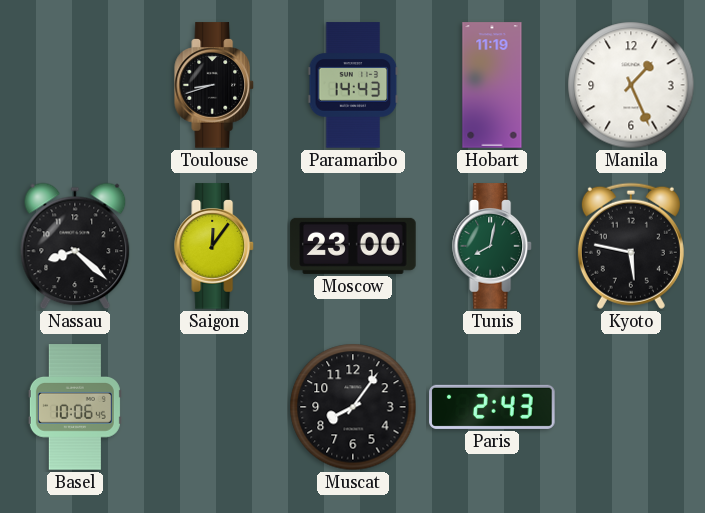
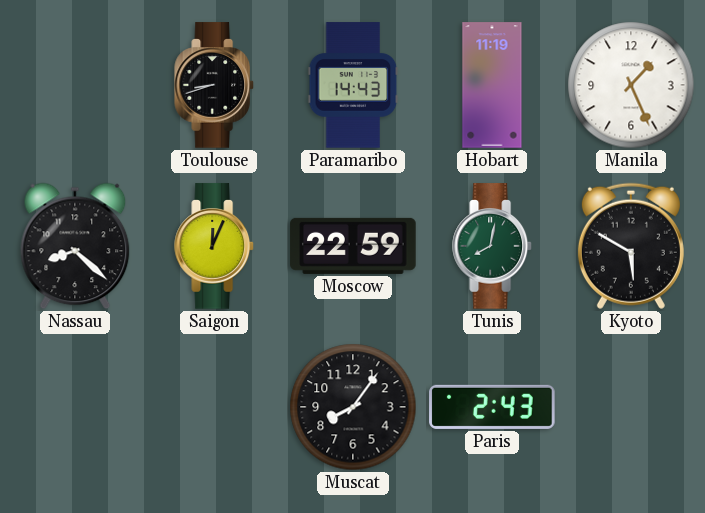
Saigon: 12:06 -> 12:04 (215, 246)
Moscow: 23:00 -> 22:59 (353, 246)
Kyoto: 5:47 -> 5:50 (631, 246)
Basel: 10:06 -> none (75, 407)
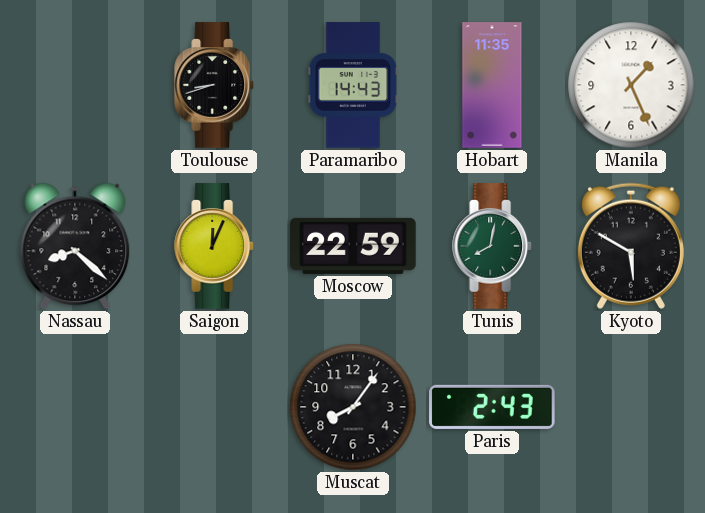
Hobart: 11:19 -> 11:35 (492, 85)
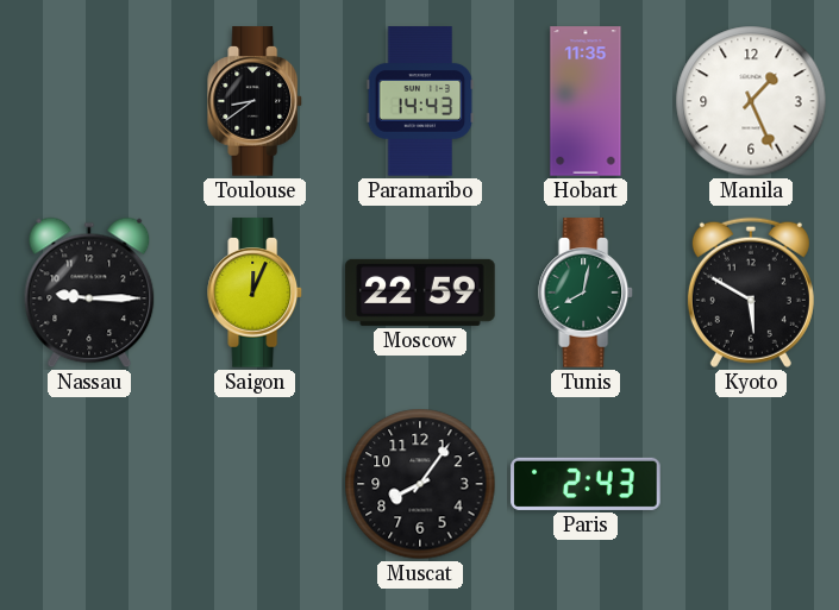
Toulouse: 8:42 -> 8:39 (256, 101)
Nassau: 8:22 -> 9:15 (89, 293)
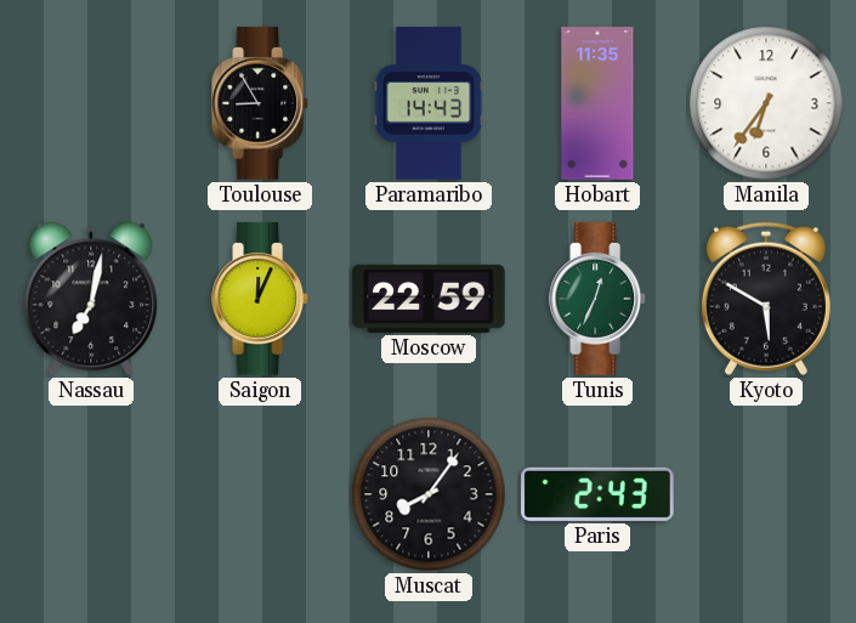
Toulouse: 8:39 -> 8:55 (261, 103)
Manila: 1:26 -> 6:36 (766, 103)
Nassau: 9:15 -> 7:02 (91, 299)
Tunis: 8:02 -> 12:34 (599, 299)
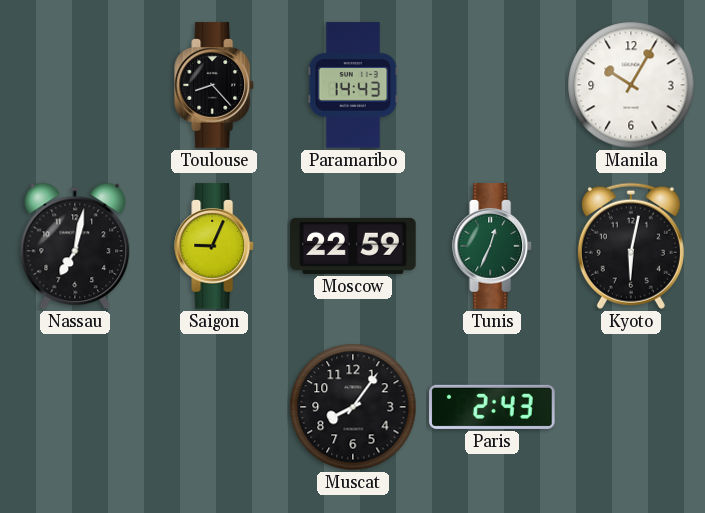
Toulouse: 8:55 -> 8:23 (215, 85)
Hobart: 11:35 -> none (597, 103)
Manila: 6:36 -> 10:05 (631, 85)
Saigon: 12:04 -> 9:04 (215, 246)
Kyoto: 5:50 -> 6:02 (631, 246)
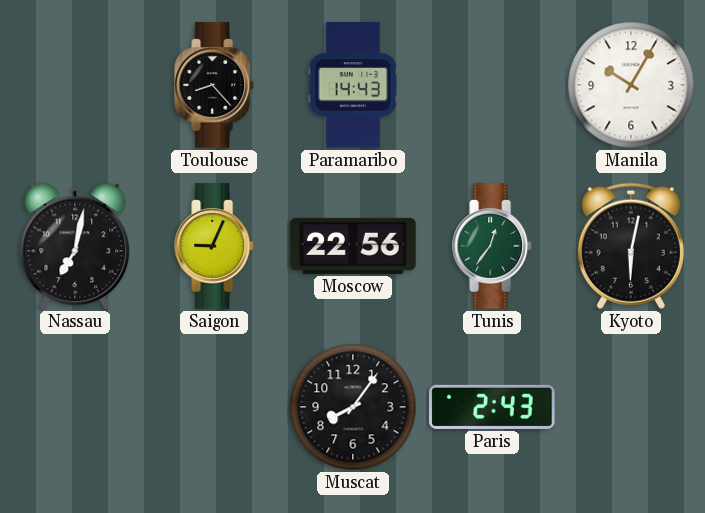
Moscow: 22:59 -> 22:56 (353, 246)
Tunis: 12:34 -> 12:36 (493, 246)
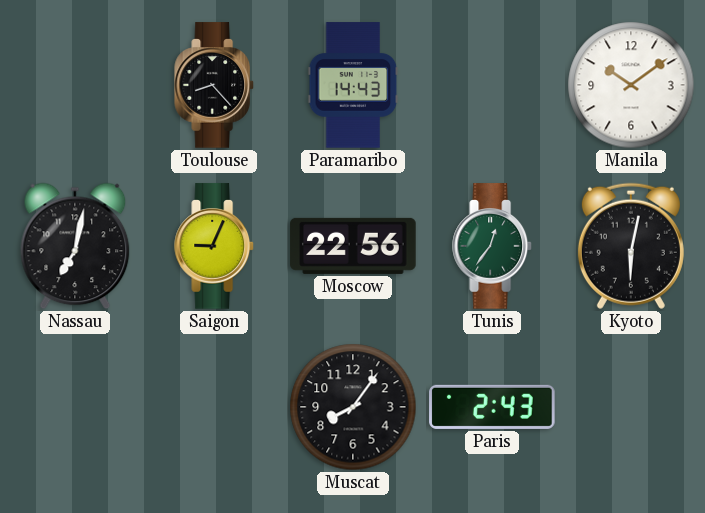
Manila: 10:05 -> 10:09 (631, 85)
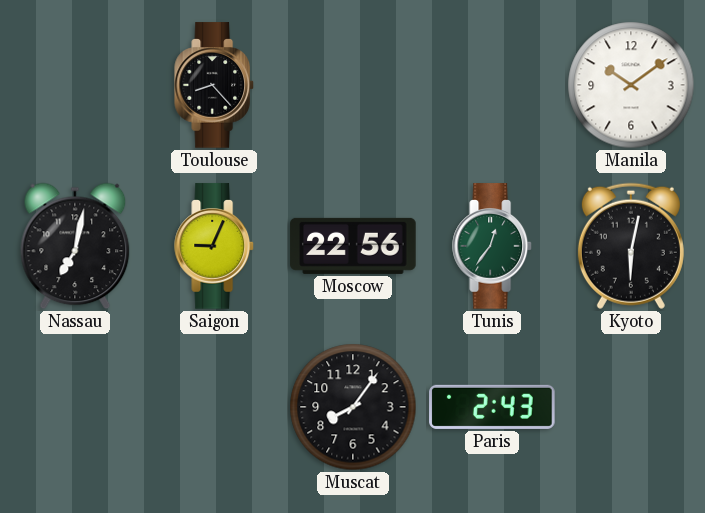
Paramaribo: 14:43 -> none (353, 85)
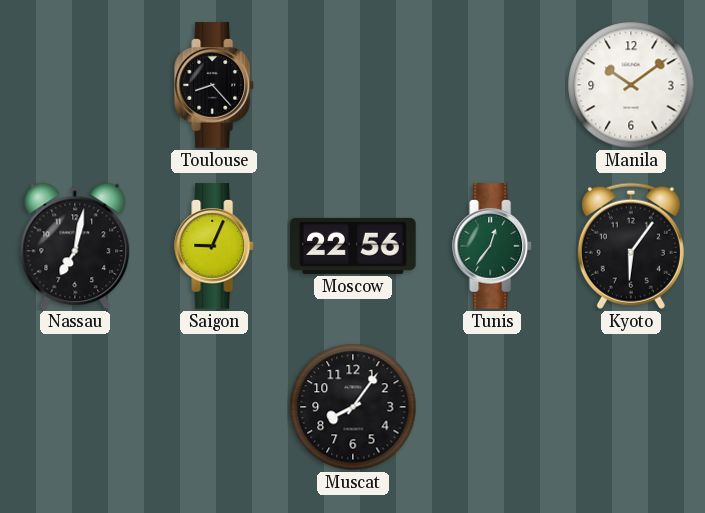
Kyoto: 6:02 -> 6:06 (631, 246)
Paris: 2:43 -> none (492, 407)
